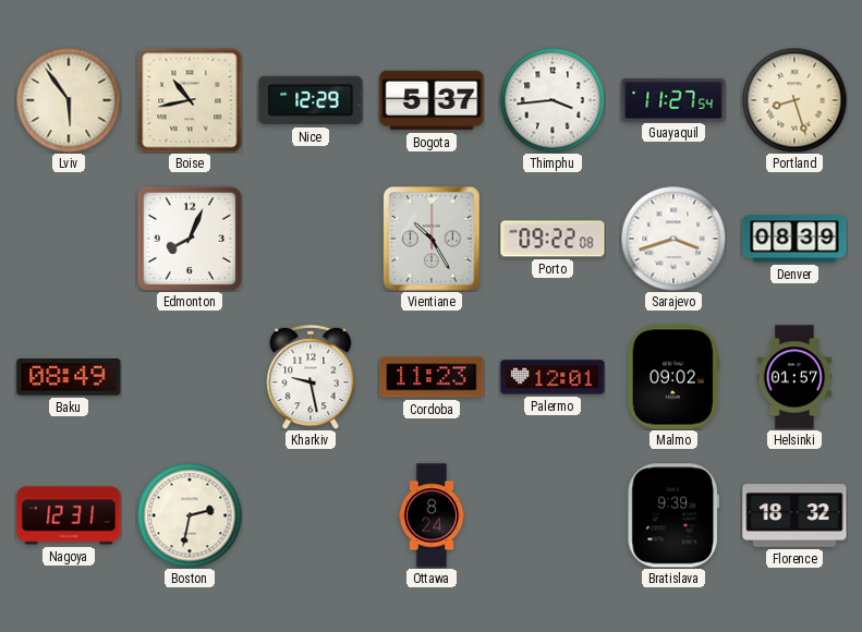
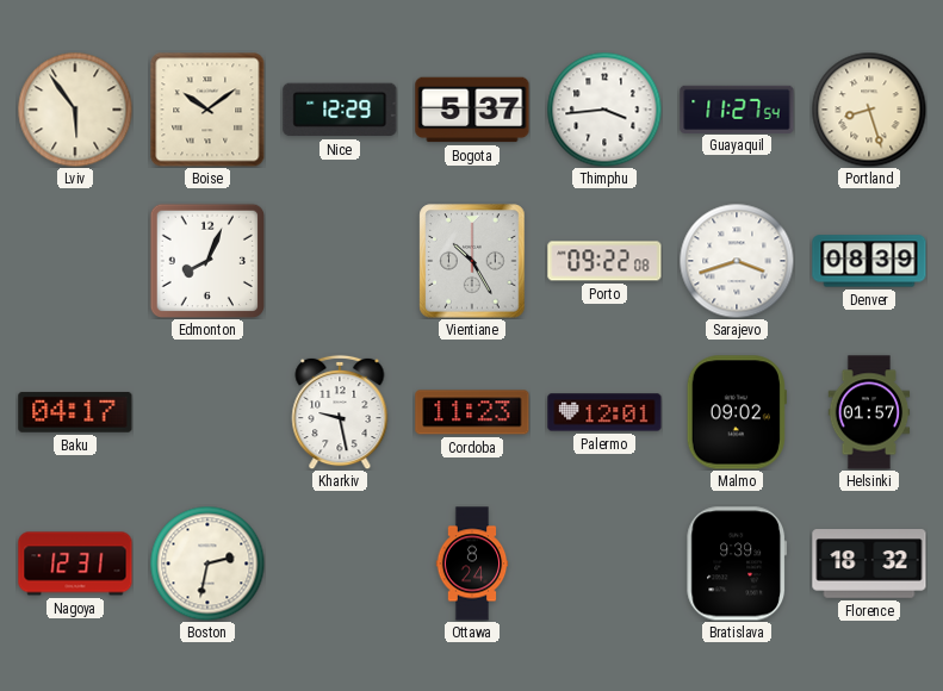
Boise: 10:43 -> 10:09 (207, 110)
Baku: 08:49 -> 04:17 (75, 412)
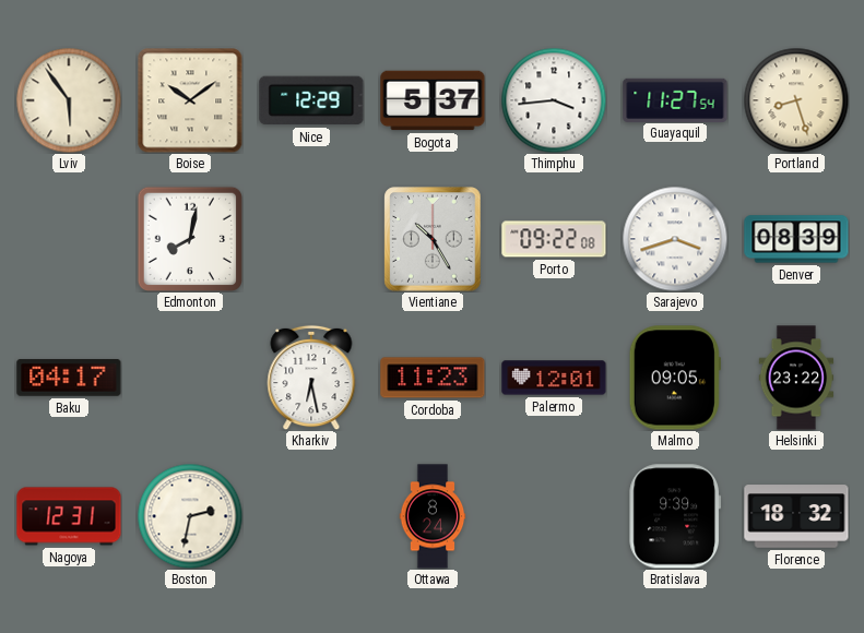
Edmonton: 8:04 -> 8:02 (189, 238)
Kharkiv: 9:28 -> 6:28 (311, 378)
Malmo: 09:02 -> 09:05 (675, 378)
Helsinki: 01:57 -> 23:22 (796, 378)
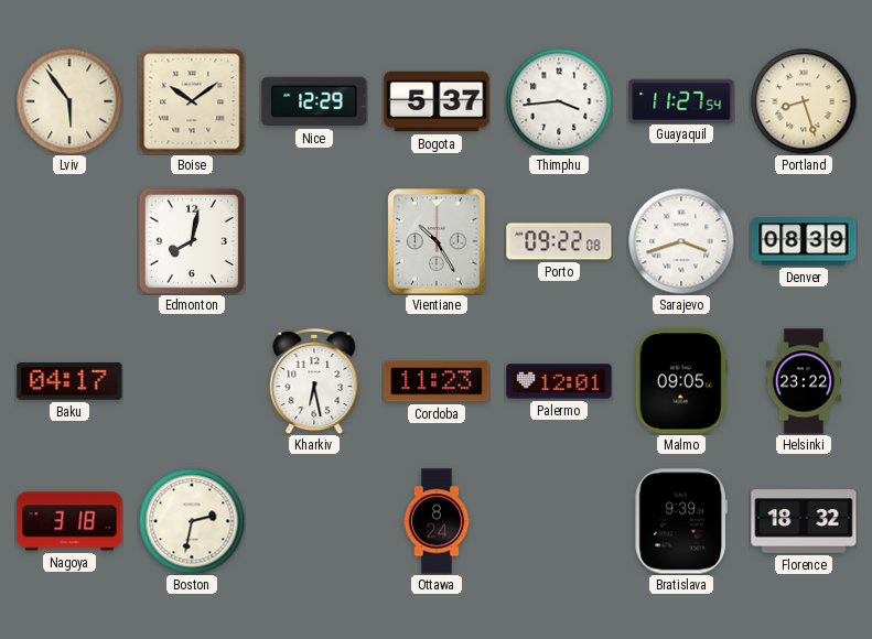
Nagoya: 12:31 -> 3:18 (69, 521)
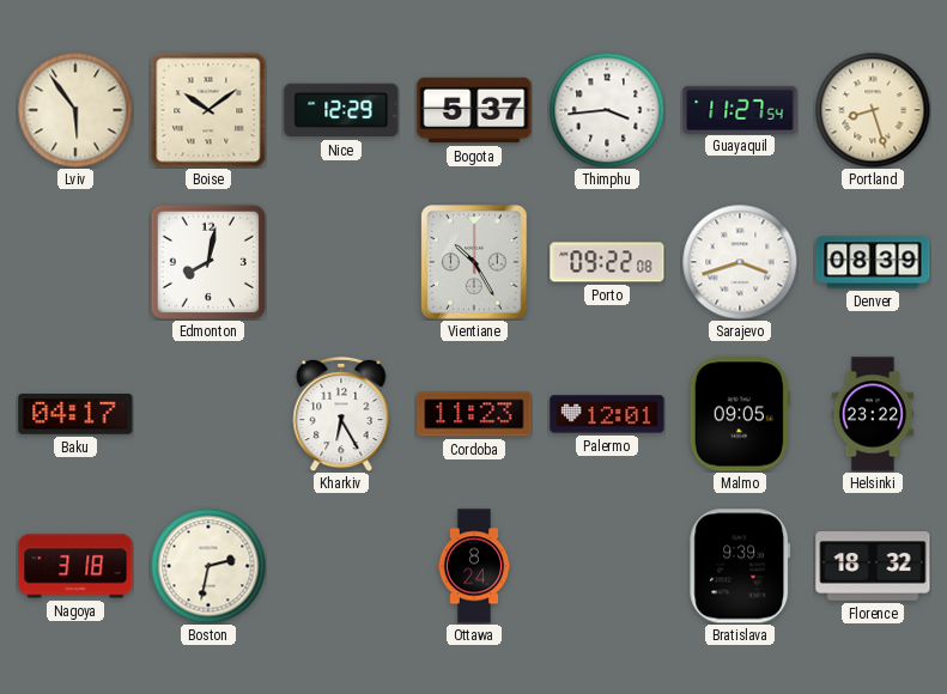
Kharkiv: 6:28 -> 6:25 (341, 414)
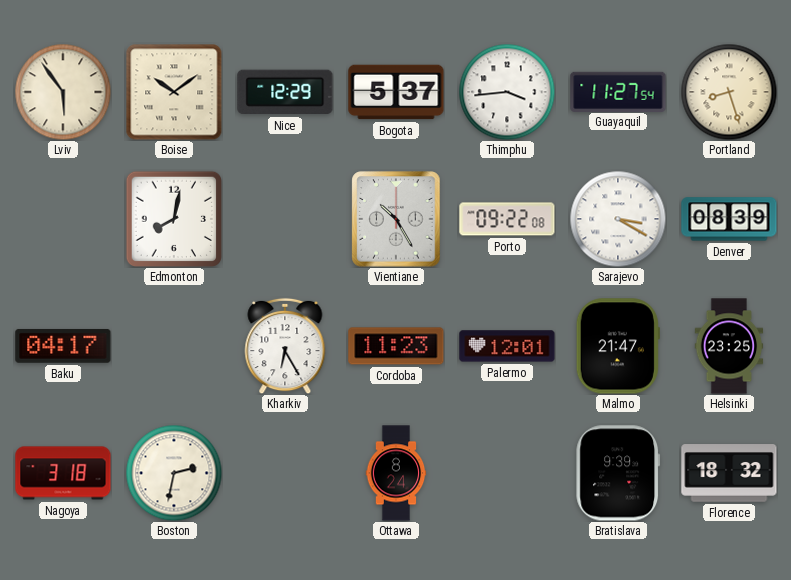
Sarajevo: 3:42 -> 3:20 (618, 219)
Malmo: 09:05 -> 21:47 (618, 346)
Helsinki: 23:22 -> 23:25 (729, 346)
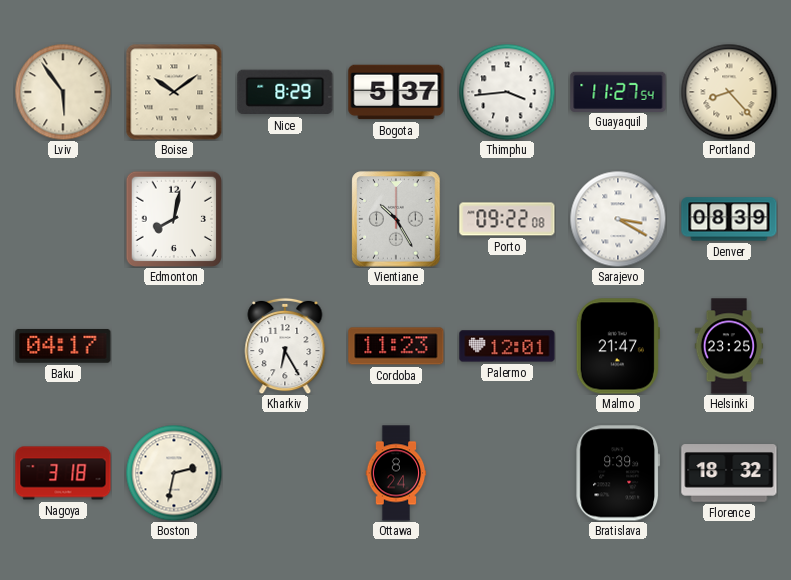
Nice: 12:29 -> 8:29 (285, 92)
Portland: 8:27 -> 8:23 (729, 92)
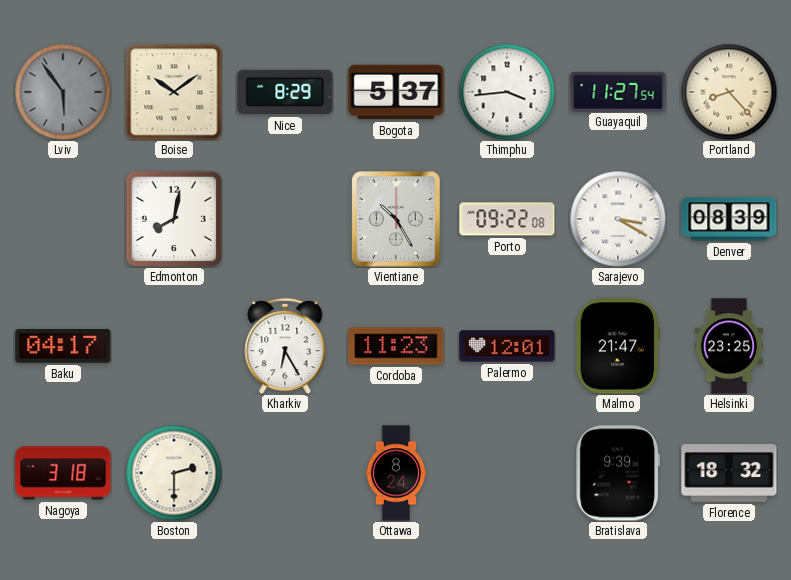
Lviv dial: cream -> grey (63, 92)
Boston: 2:32 -> 2:30 (174, 473)
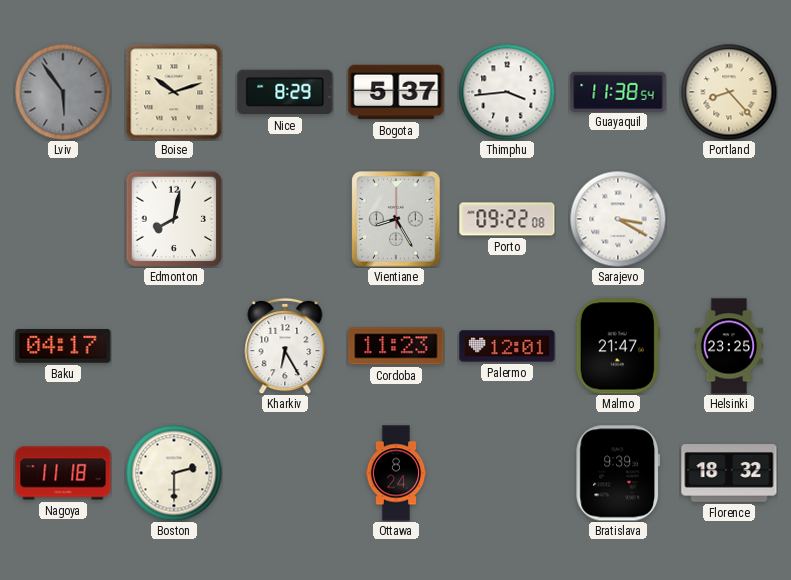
Boise: 10:09 -> 10:12 (174, 92)
Guayaquil: 11:27 -> 11:38 (618, 91)
Vientiane: 10:25 -> 8:25 (396, 219)
Denver: 08:39 -> none (729, 219)
Nagoya: 3:18 -> 11:18 (63, 473)
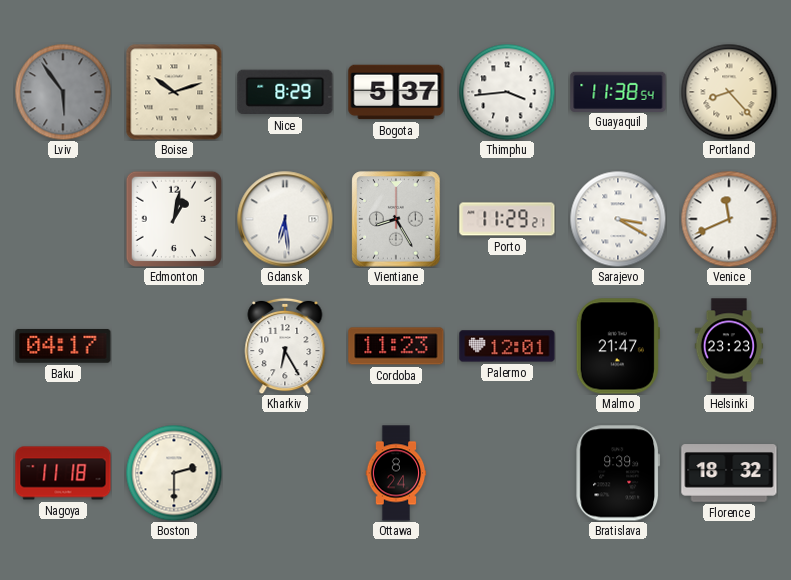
Edmonton: 8:02 -> 1:02 (173, 218)
Gdansk: none -> 6:29 (285, 219)
Porto: 09:22 -> 11:29 (507, 219)
Venice: none -> 11:41 (729, 219)
Helsinki: 23:25 -> 23:23 (729, 346)
